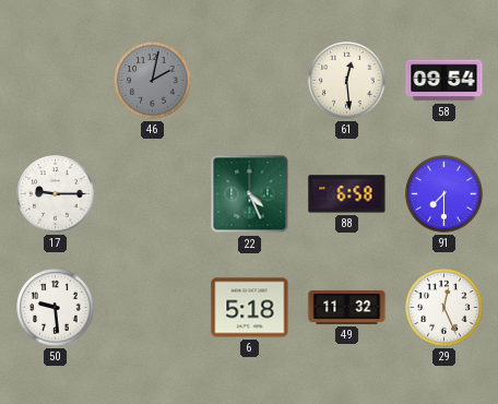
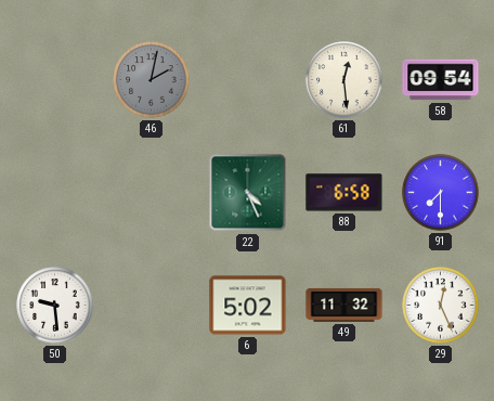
17: 9:15 -> none (56, 194)
6: 5:18 -> 5:02 (248, 306)
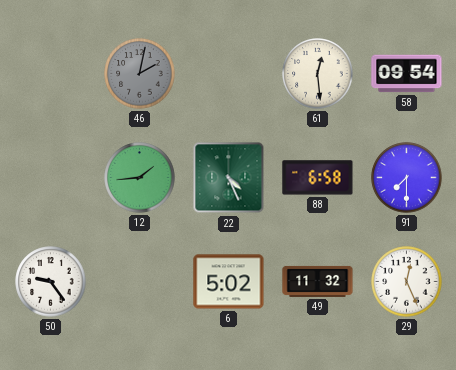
12: none -> 1:44 (140, 178)
50: 9:29 -> 9:24 (51, 282)
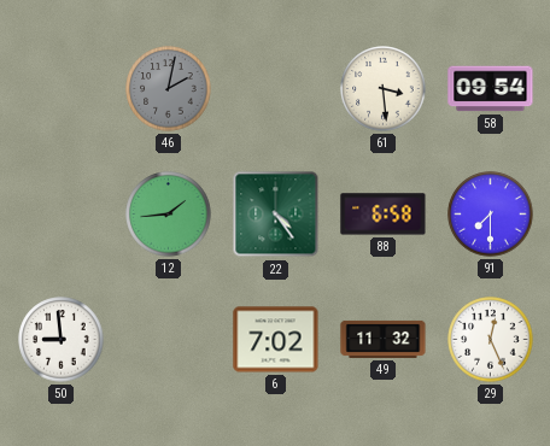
61: 12:29 -> 3:29 (384, 89)
22: 4:26 -> 4:24 (276, 215)
50: 9:24 -> 8:59 (62, 340)
6: 5:02 -> 7:02 (276, 340)
